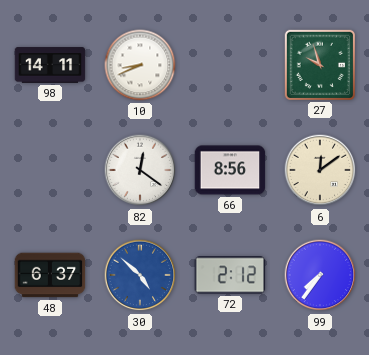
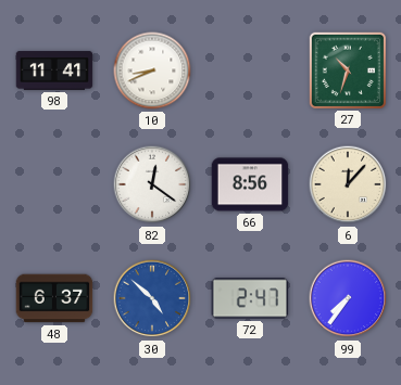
98: 14:11 -> 11:41 (54, 70)
27: 9:57 -> 10:33 (347, 69)
6: 12:09 -> 12:07 (348, 184)
72: 2:12 -> 2:47 (250, 298)
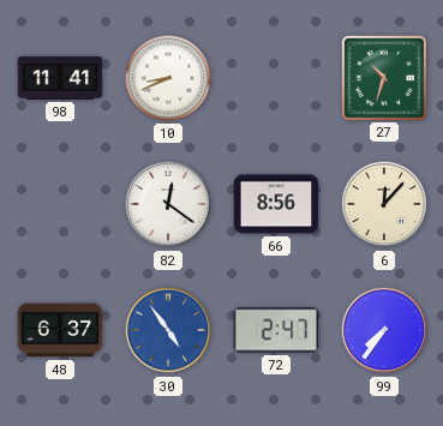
30: 4:52 -> 4:54 (168, 330)
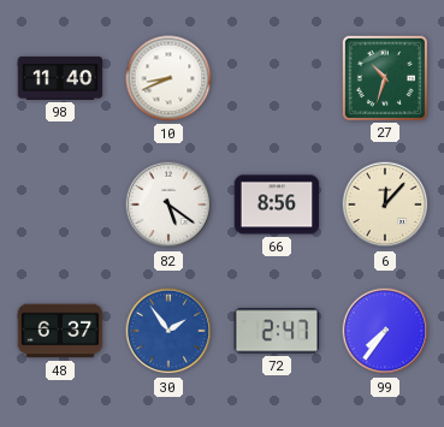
98: 11:41 -> 11:40 (60, 78)
82: 12:21 -> 5:21 (168, 204)
30: 4:54 -> 1:54 (168, 331)
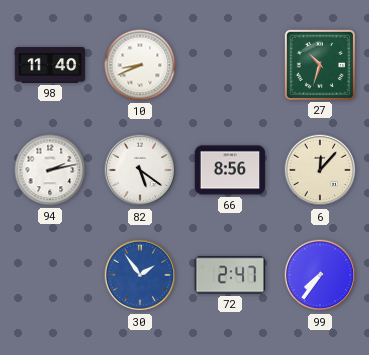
94: none -> 2:13 (50, 170)
48: 6:37 -> none (60, 331)
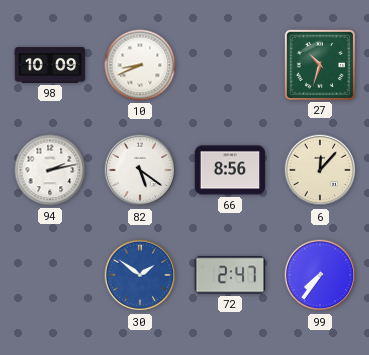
98: 11:40 -> 10:09 (50, 65)
30: 1:54 -> 1:51 (140, 275)
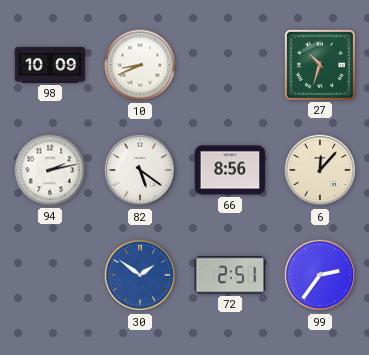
72: 2:47 -> 2:51 (230, 275)
99: 7:36 -> 2:36 (320, 275)
